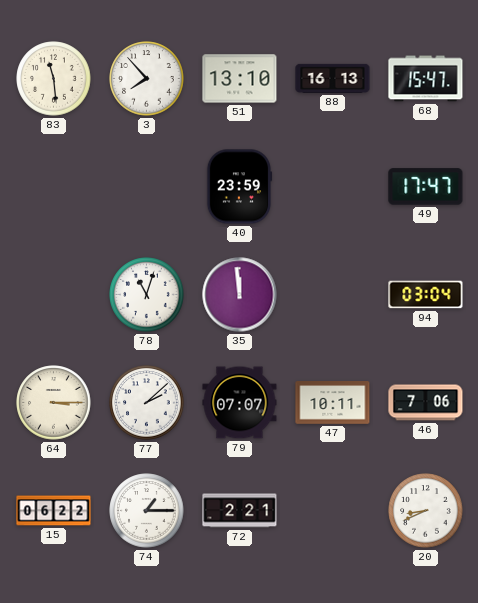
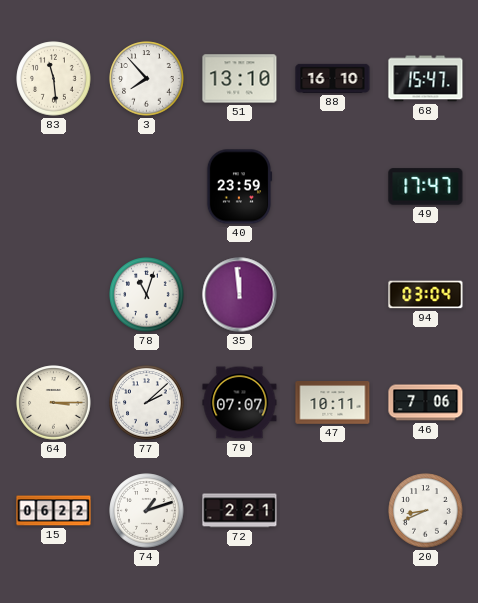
88: 16:13 -> 16:10 (333, 78)
74: 1:15 -> 1:12 (147, 511)
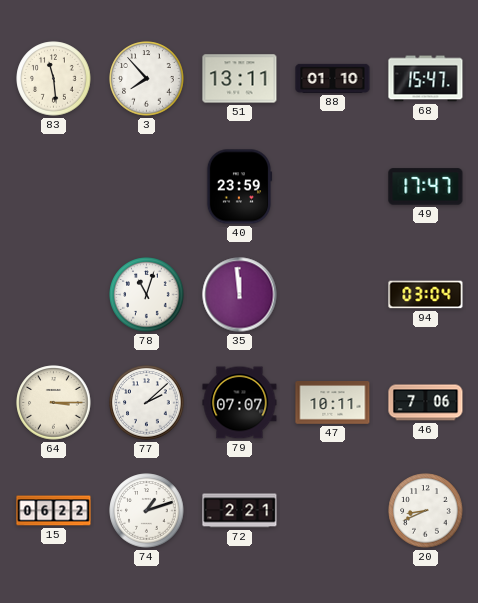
51: 13:10 -> 13:11 (240, 79)
88: 16:10 -> 01:10 (333, 78)
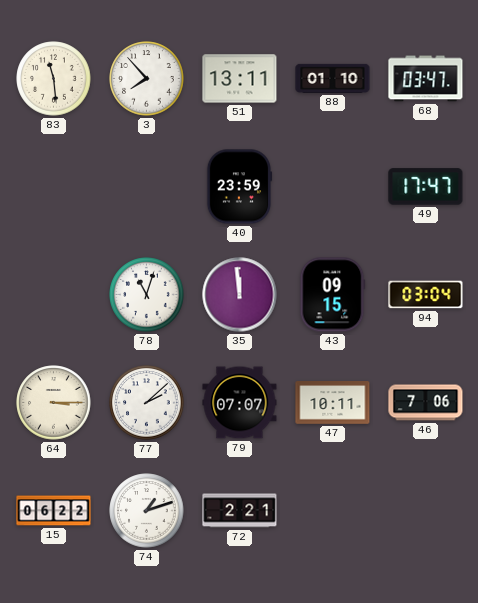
68: 15:47 -> 03:47 (426, 79)
43: none -> 09:15 (333, 295)
20: 8:41 -> none (426, 511)
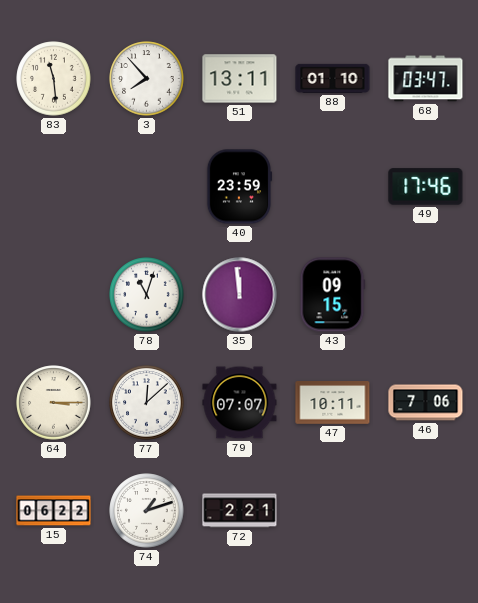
49: 17:47 -> 17:46 (426, 187)
94: 03:04 -> none (426, 295)
77: 2:08 -> 12:08 (147, 403)
